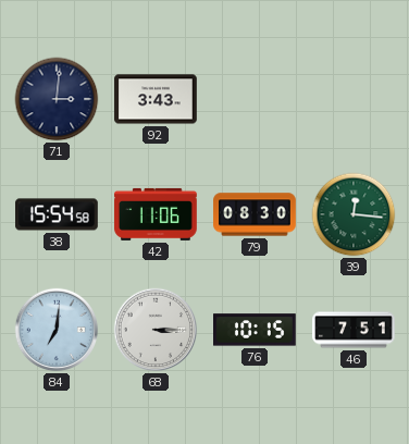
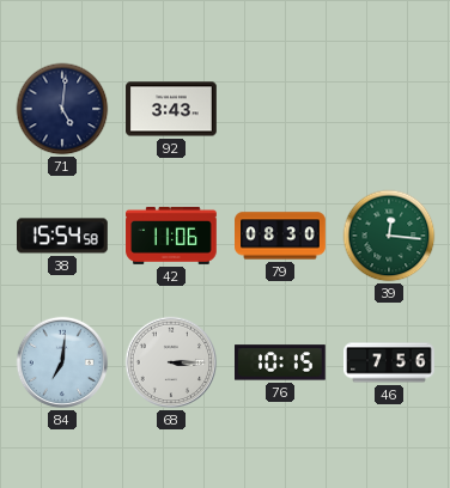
71: 3:01 -> 5:01 (62, 109)
46: 7:51 -> 7:56 (389, 362)
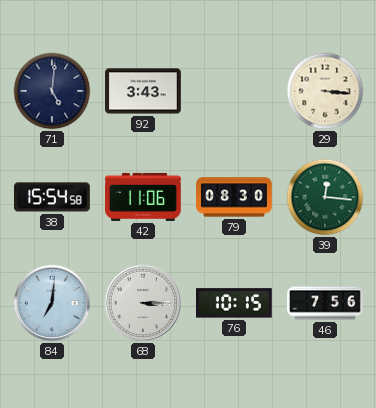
29: none -> 3:16 (325, 91)
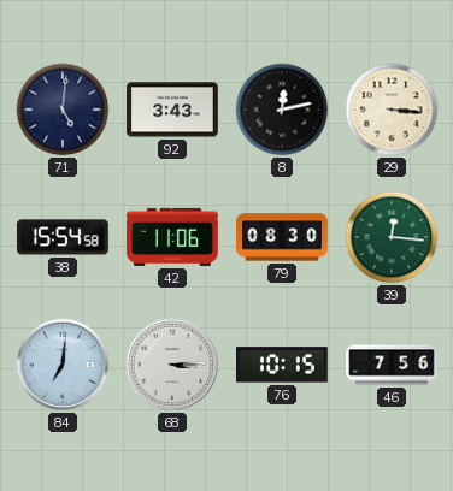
8: none -> 12:13 (282, 110)
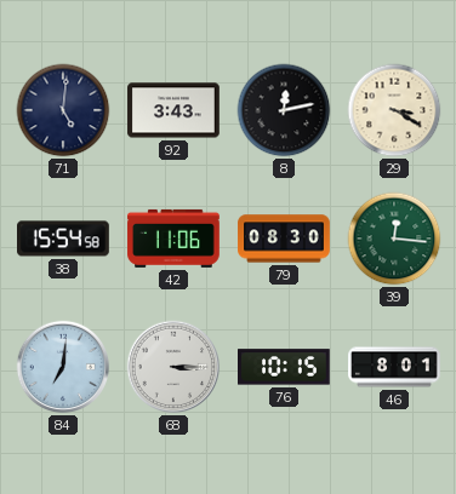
29: 3:16 -> 3:20 (394, 110)
46: 7:56 -> 8:01 (394, 367)
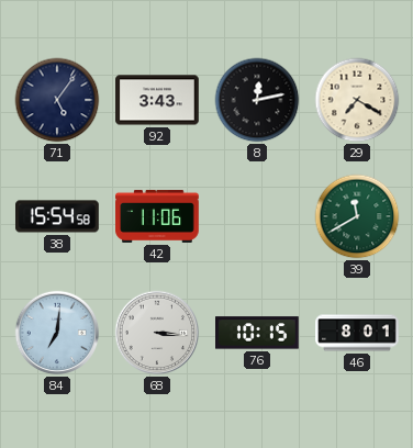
71: 5:01 -> 5:06 (57, 100)
29: 3:20 -> 7:20 (357, 100)
79: 08:30 -> none (284, 239)
39: 12:16 -> 11:40 (357, 216)
68: 3:15 -> 3:16 (157, 333)
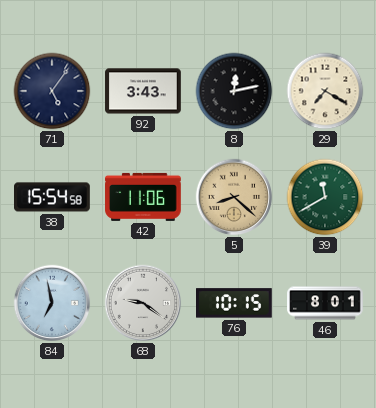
5: none -> 8:22 (234, 197)
84: 7:01 -> 6:58 (52, 303)
68: 3:16 -> 9:21 (143, 303)
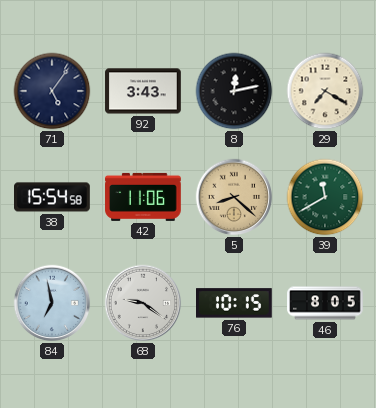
46: 8:01 -> 8:05 (325, 303)
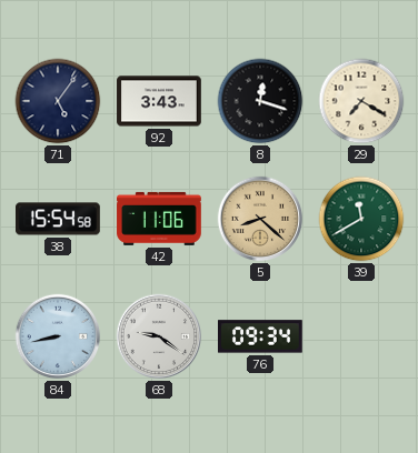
8: 12:13 -> 12:18 (260, 101)
84: 6:58 -> 8:43 (58, 336)
76: 10:15 -> 09:34 (261, 336)
46: 8:05 -> none (325, 303)
